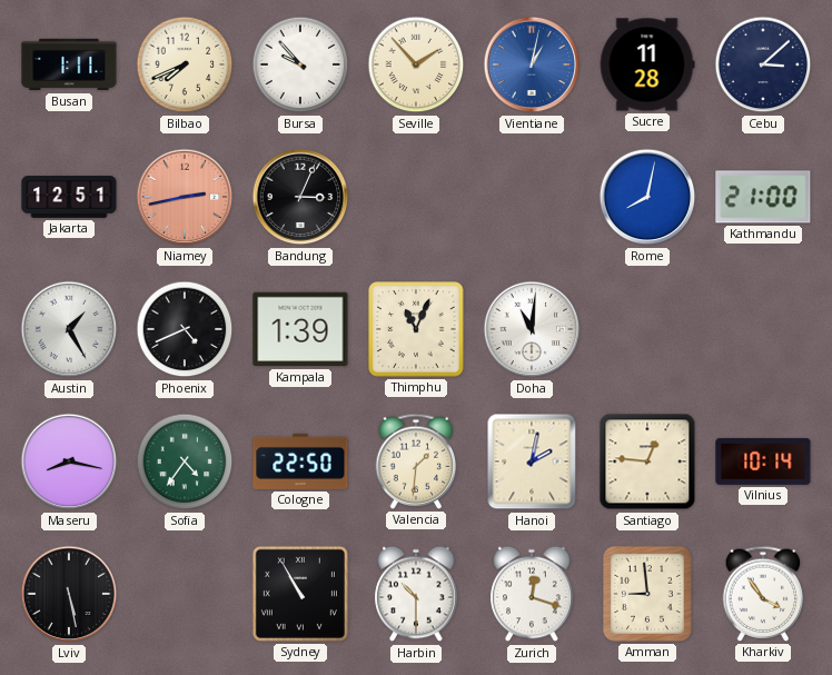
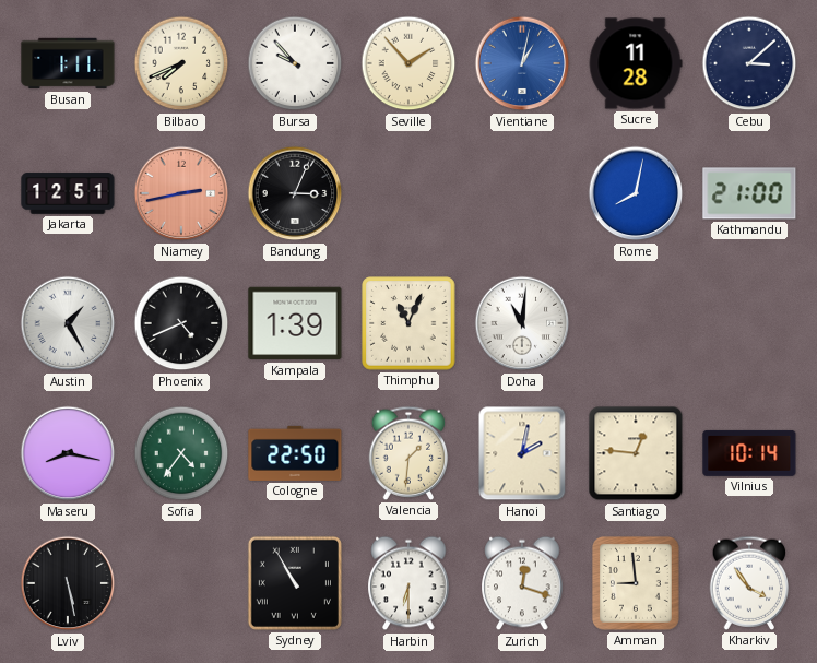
Harbin: 10:30 -> 6:30 (408, 583)
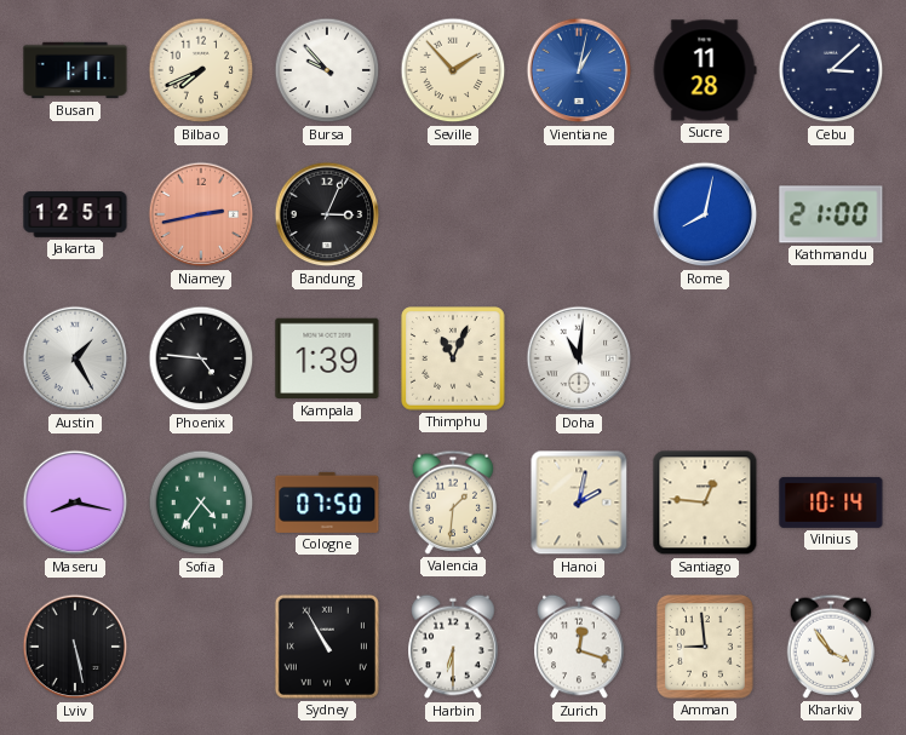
Phoenix: 4:41 -> 4:46 (201, 358)
Cologne: 22:50 -> 07:50 (327, 503)
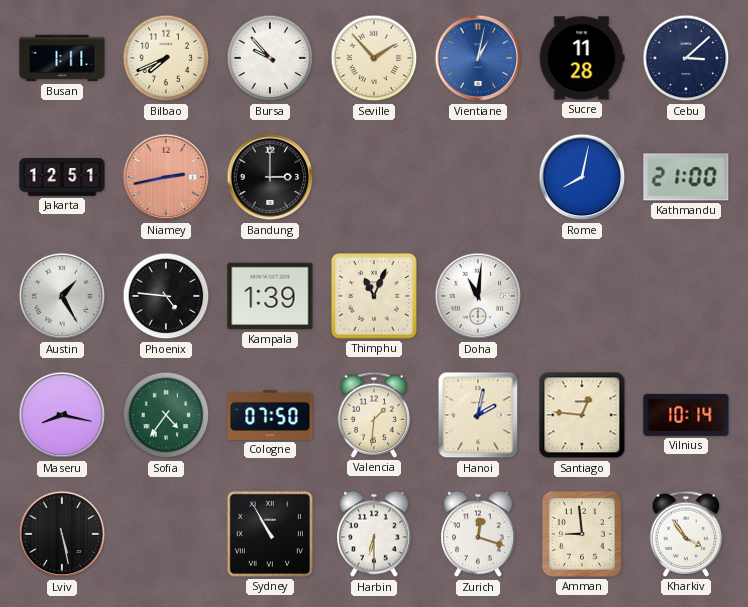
Bandung: 3:04 -> 3:00 (270, 177)
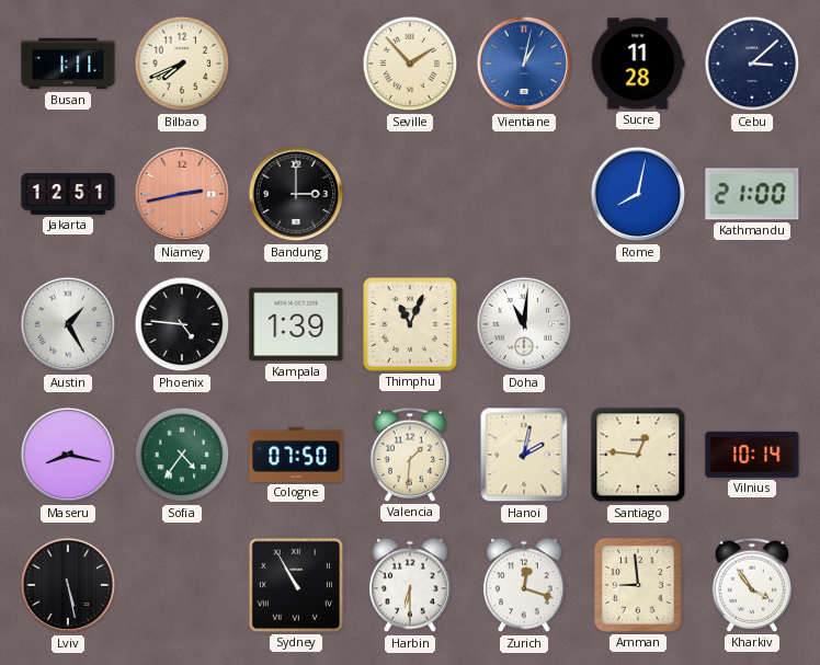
Bursa: 9:53 -> none (270, 58)
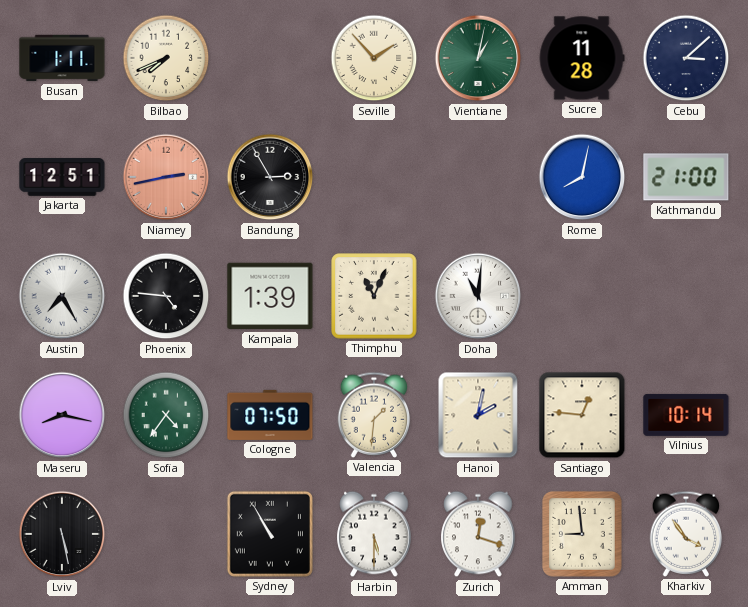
Vientiane dial: blue -> green (478, 58)
Bandung: 3:00 -> 2:55 (270, 177)
Austin: 1:25 -> 7:25 (62, 296)
Harbin: 6:30 -> 5:30 (374, 534)
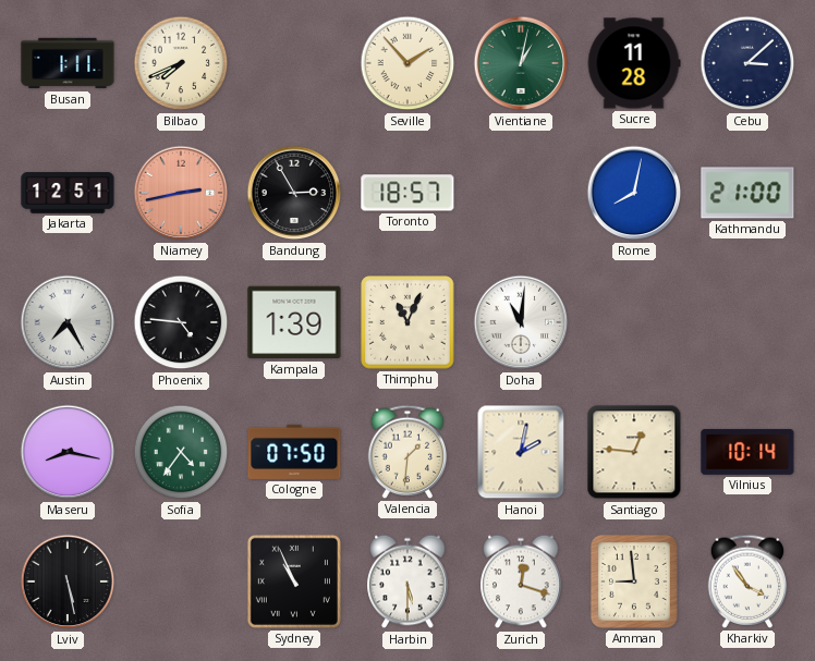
Toronto: none -> 18:57 (407, 193)
Sydney: 10:55 -> 10:56 (294, 582)
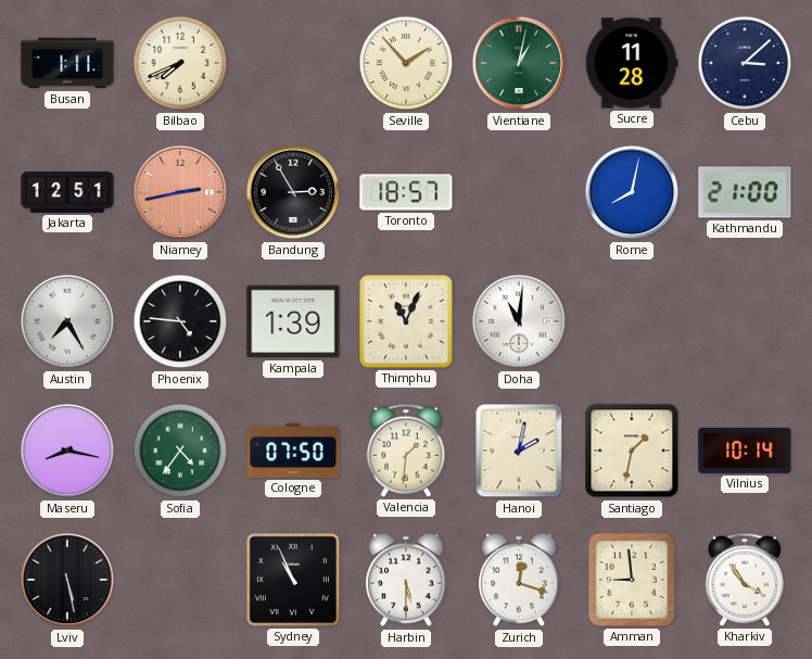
Santiago: 12:46 -> 1:32 (632, 451)
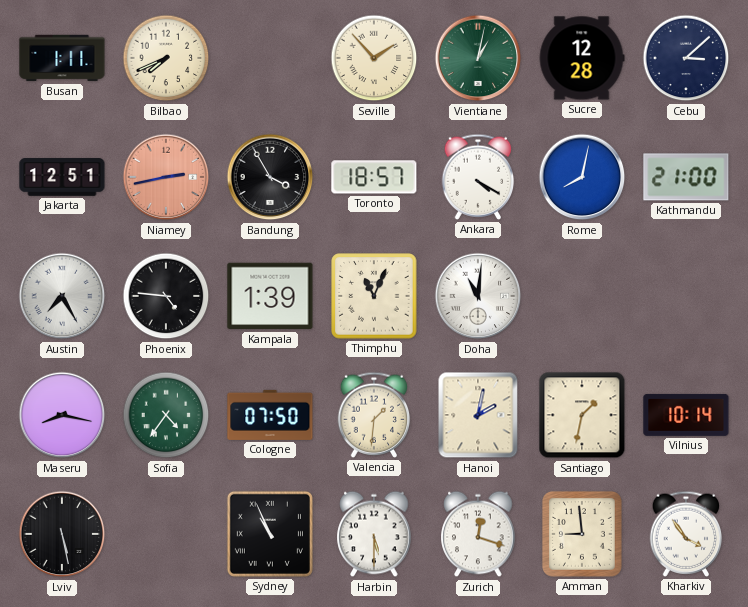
Sucre: 11:28 -> 12:28 (582, 58)
Bandung: 2:55 -> 3:55 (270, 177)
Ankara: none -> 4:20 (478, 177)
